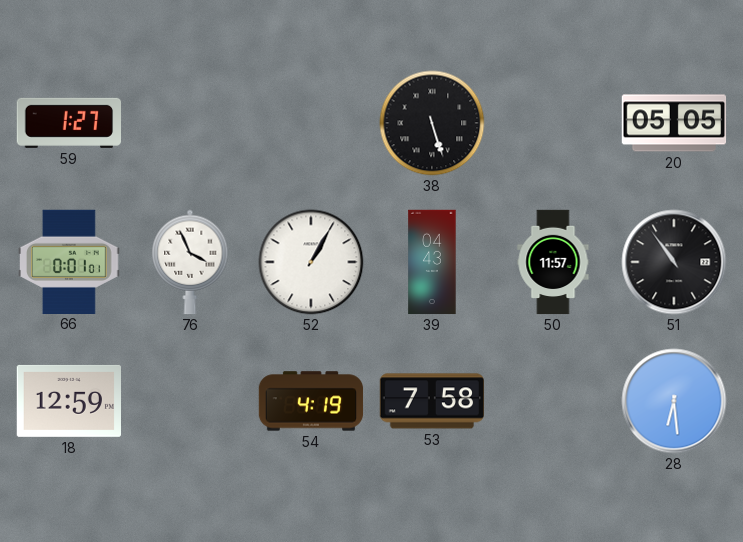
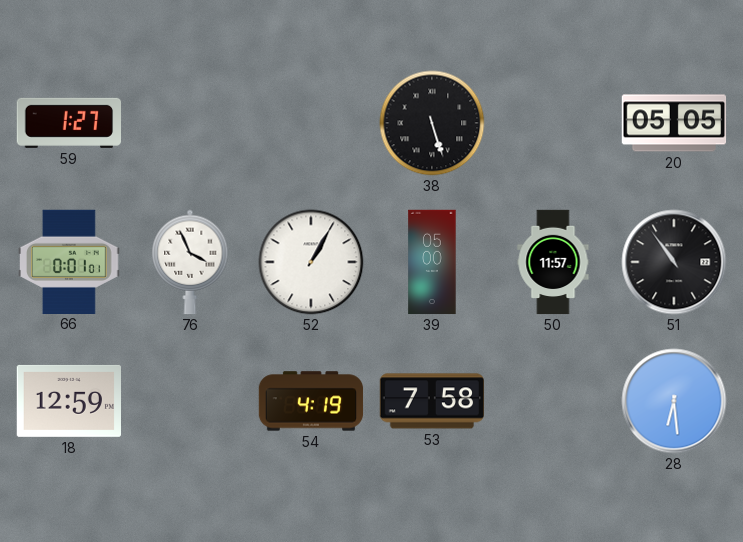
39: 04:43 -> 05:00 (432, 262)
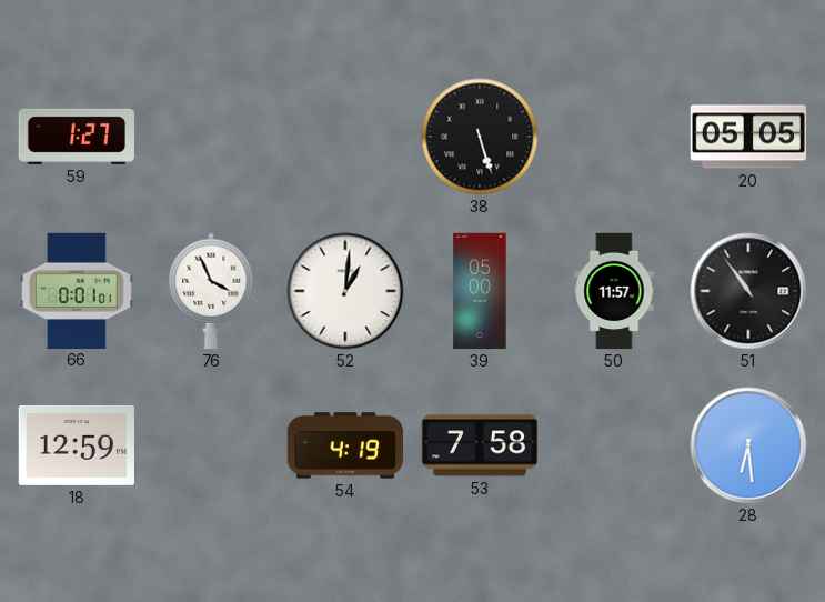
52: 1:05 -> 1:01 (345, 291)
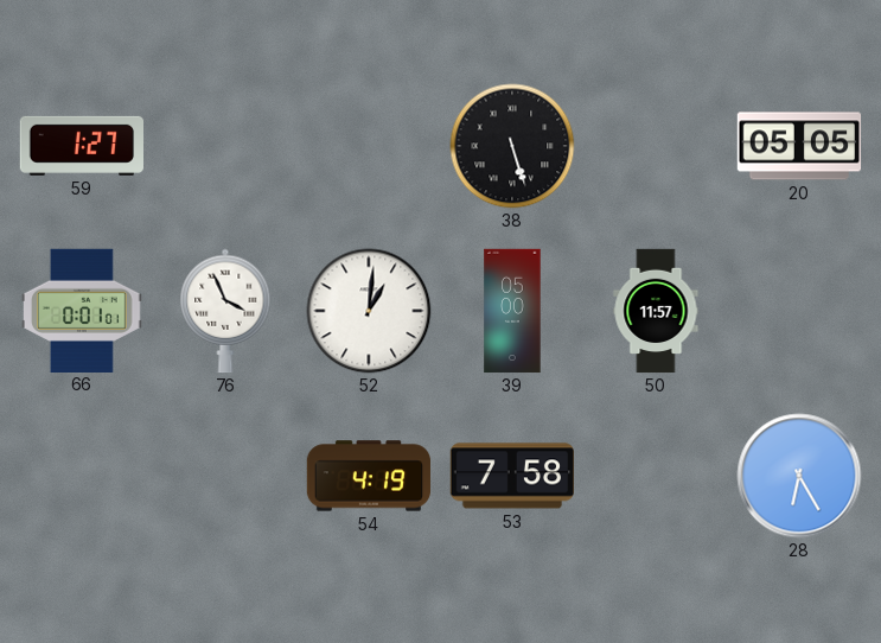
51: 10:54 -> none (748, 291)
18: 12:59 -> none (76, 445)
28: 6:29 -> 6:25 (799, 476)
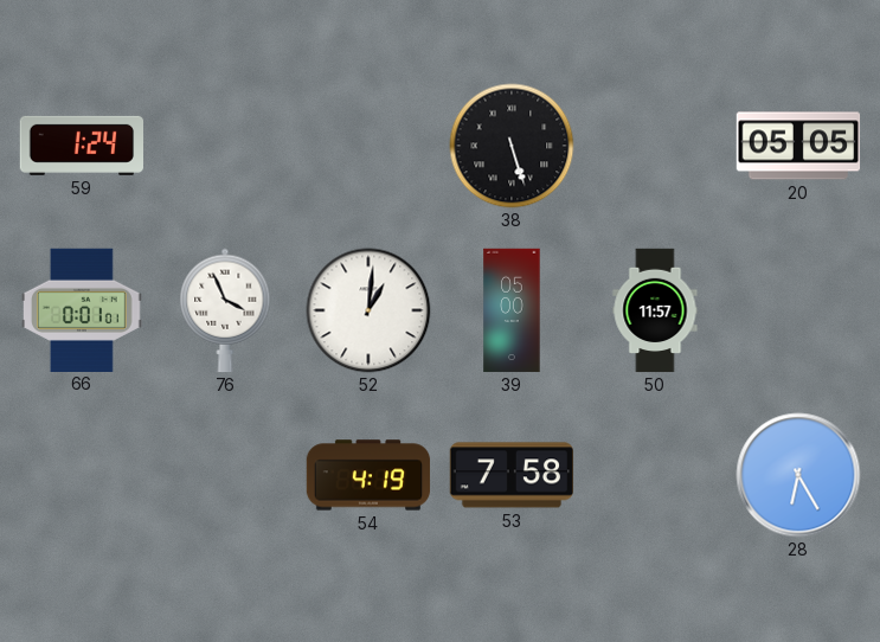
59: 1:27 -> 1:24 (81, 146)
